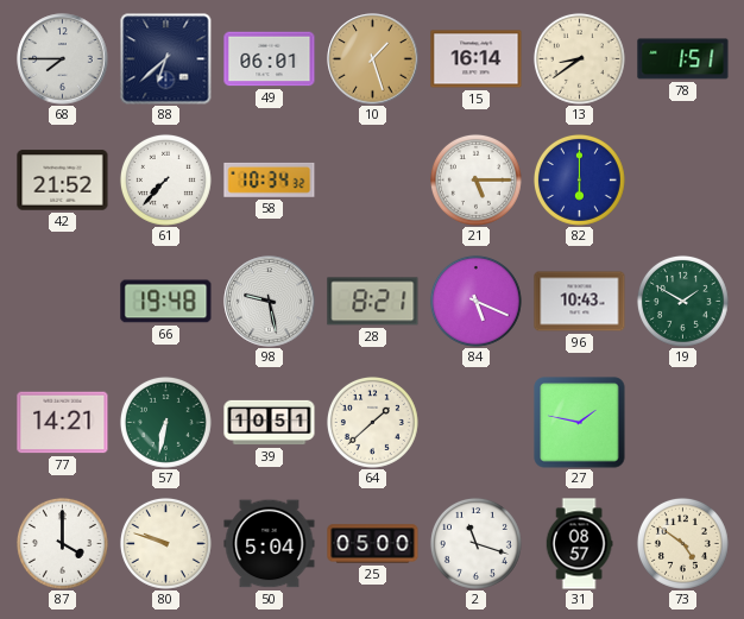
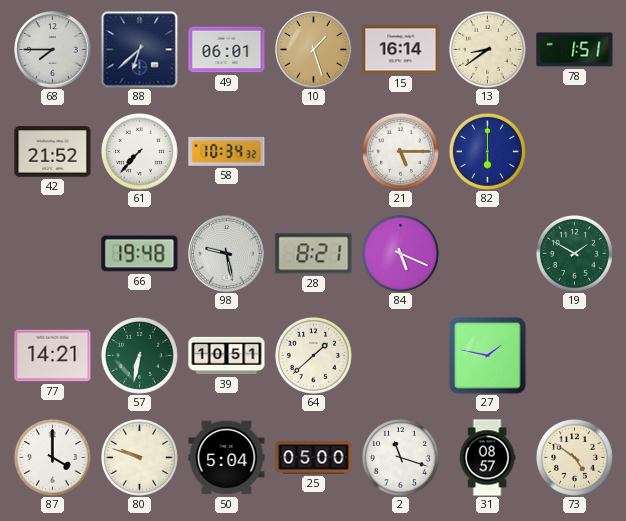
96: 10:43 -> none (580, 302)
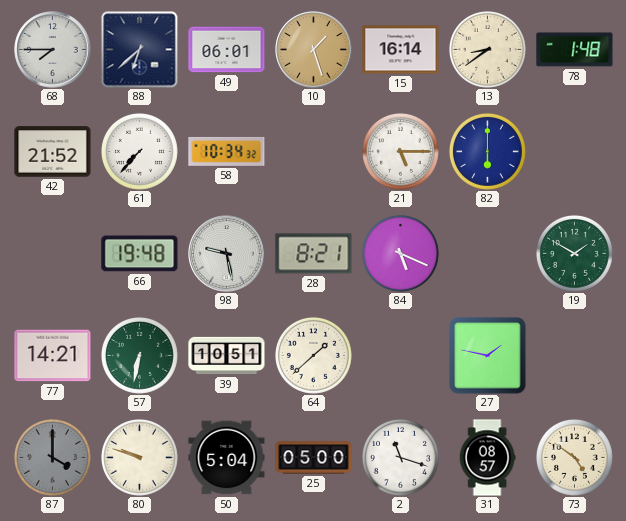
78: 1:51 -> 1:48 (575, 50)
87 dial: white -> grey (52, 457)
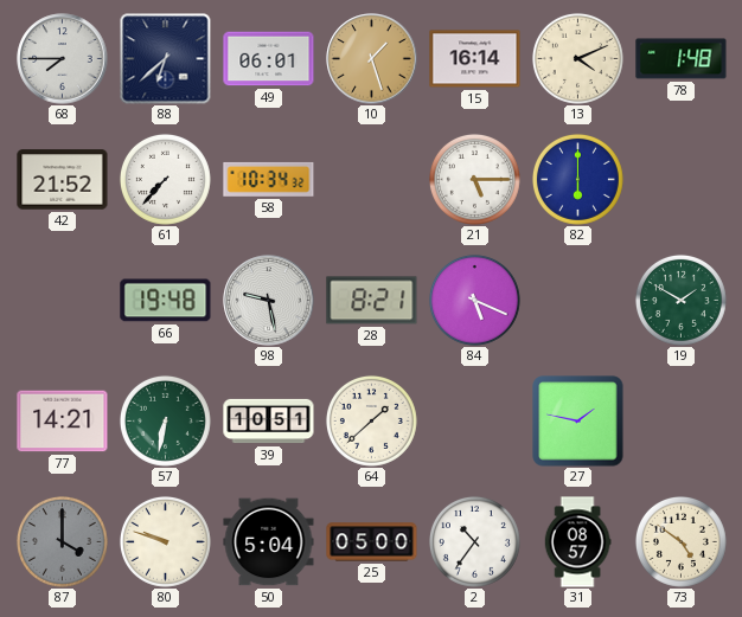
13: 8:39 -> 4:11 (577, 58)
2: 11:18 -> 10:36 (474, 541)
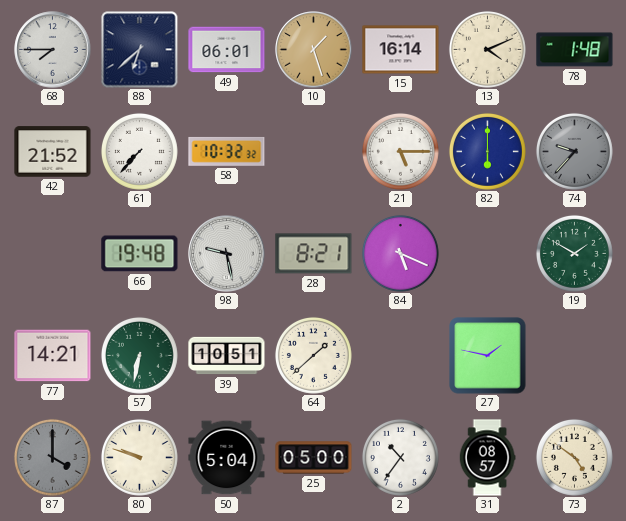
58: 10:34 -> 10:32 (227, 151)
74: none -> 9:37 (574, 151)
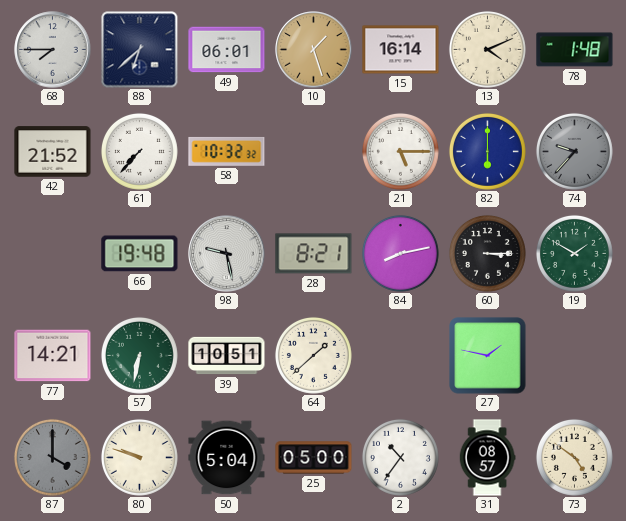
84: 5:19 -> 8:13 (400, 253)
60: none -> 3:15 (487, 253)
